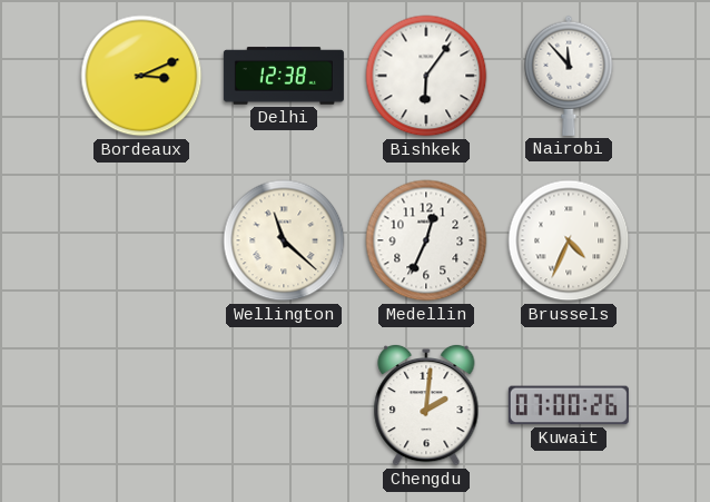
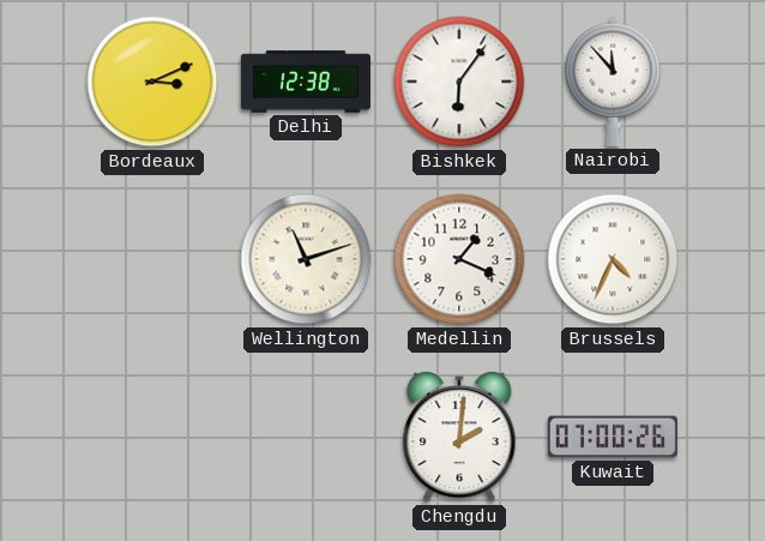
Wellington: 11:22 -> 11:12 (306, 259)
Medellin: 12:34 -> 1:19 (459, 259)
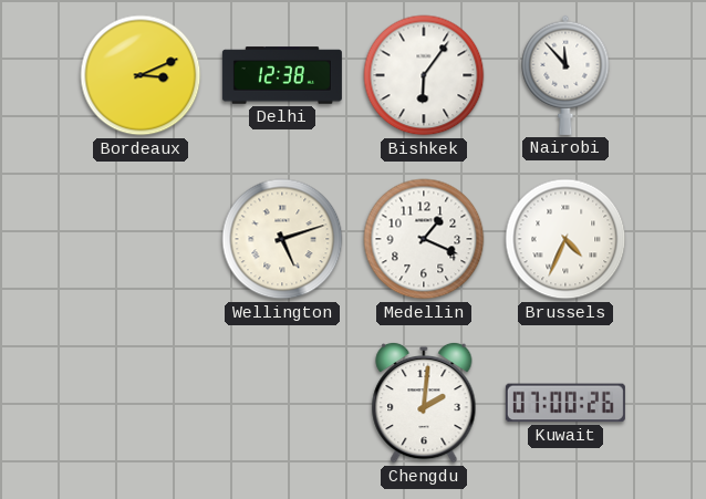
Wellington: 11:12 -> 5:12 (282, 239)
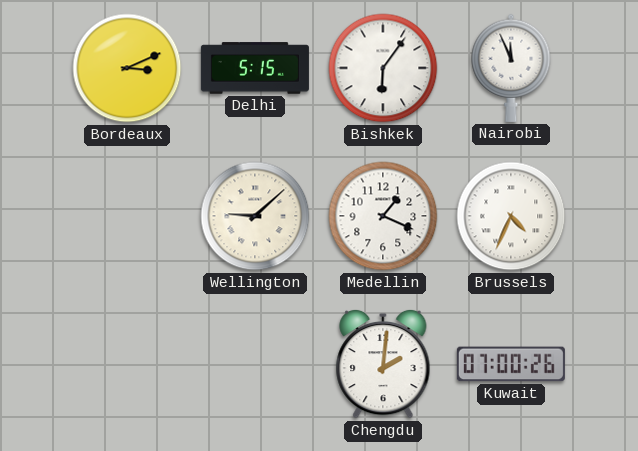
Delhi: 12:38 -> 5:15 (255, 68)
Nairobi: 11:53 -> 11:56 (511, 68)
Wellington: 5:12 -> 9:08 (255, 216)
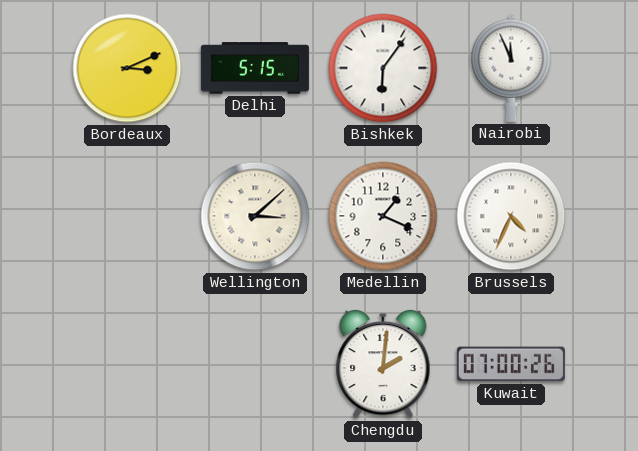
Wellington: 9:08 -> 3:08 (255, 216)
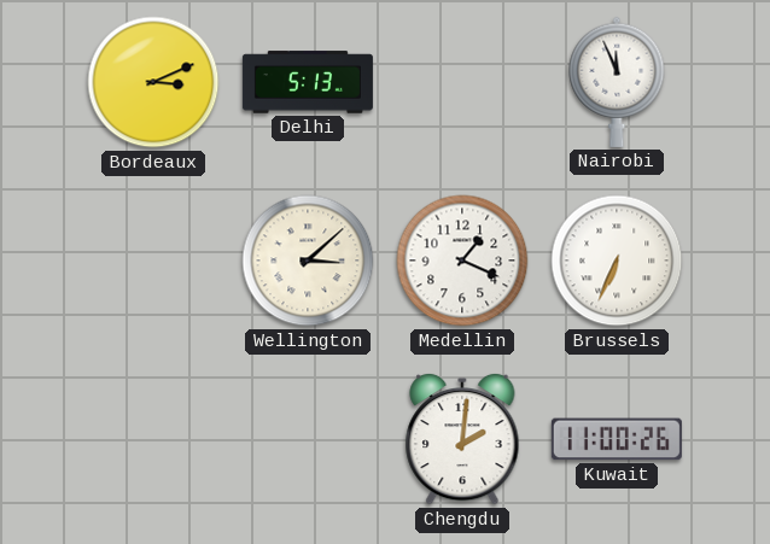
Delhi: 5:15 -> 5:13 (308, 82)
Bishkek: 6:06 -> none (383, 68)
Brussels: 4:34 -> 6:34 (617, 261)
Kuwait: 07:00 -> 11:00 (617, 439)
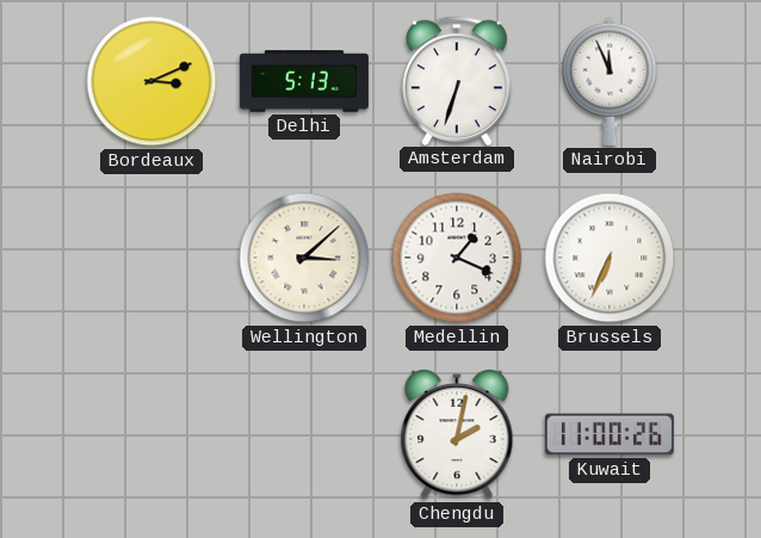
Amsterdam: none -> 6:33 (458, 80)
Chengdu: 2:01 -> 2:02 (457, 434)
